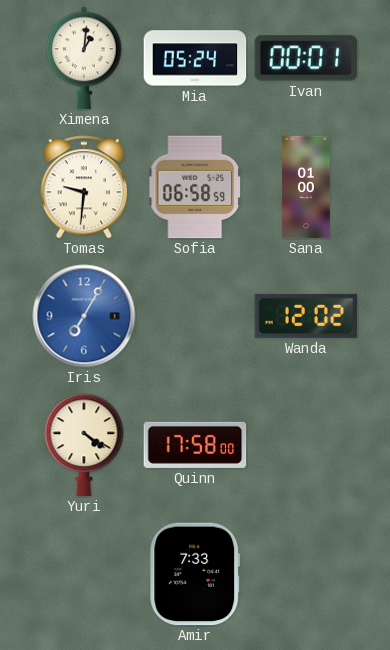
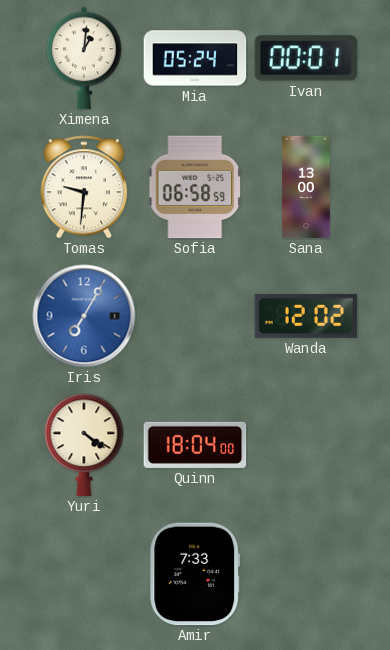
Sana: 01:00 -> 13:00 (306, 187)
Quinn: 17:58 -> 18:04 (195, 445)
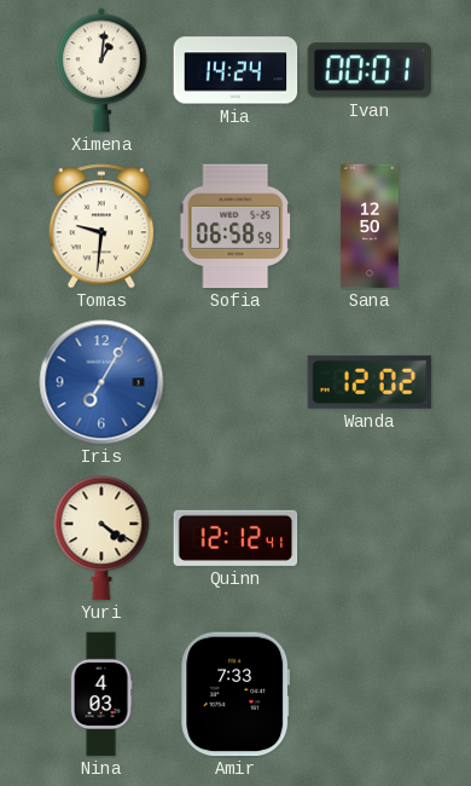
Mia: 05:24 -> 14:24 (235, 70)
Sana: 13:00 -> 12:50 (370, 226)
Quinn: 18:04 -> 12:12 (235, 538)
Nina: none -> 4:03 (101, 694)
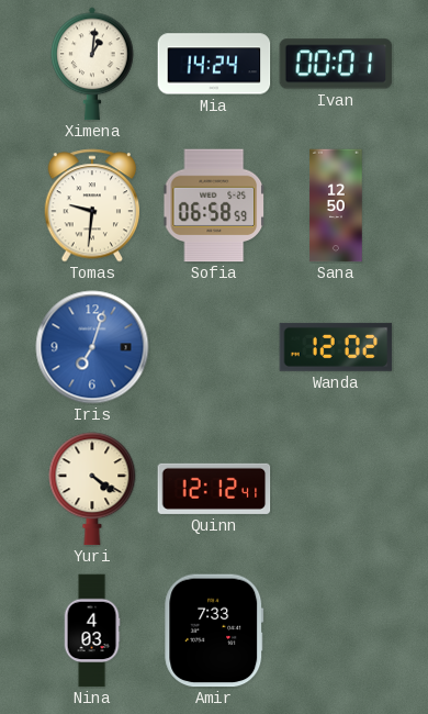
Iris: 7:05 -> 7:03 (92, 347)
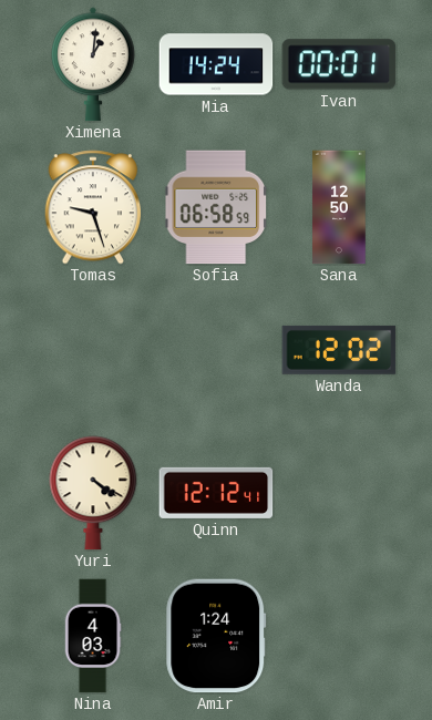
Tomas: 9:31 -> 9:27 (93, 207)
Iris: 7:03 -> none (92, 347)
Amir: 7:33 -> 1:24 (216, 636)
